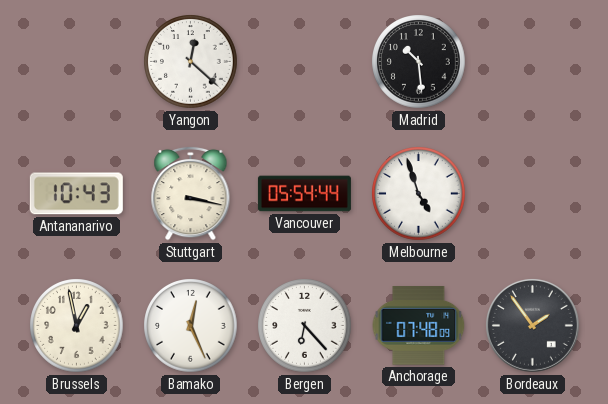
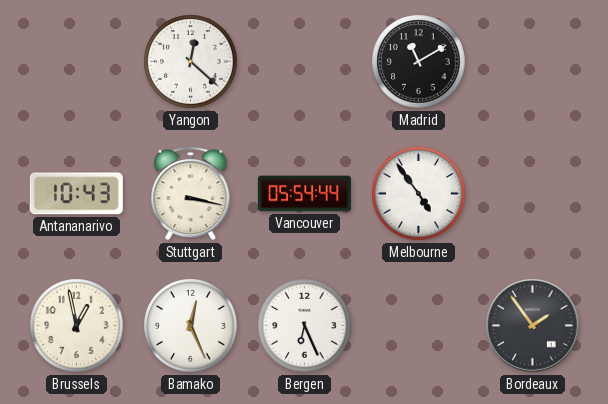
Madrid: 10:29 -> 11:10 (419, 62)
Melbourne: 4:57 -> 4:54 (419, 194)
Bergen: 6:23 -> 6:26 (305, 326)
Anchorage: 07:48 -> none (419, 326)
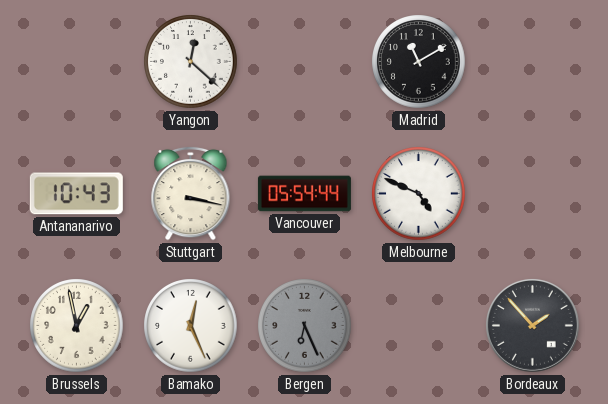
Melbourne: 4:54 -> 4:49 (419, 194)
Bergen dial: white -> grey (305, 326)
Bordeaux: 1:54 -> 1:53 (532, 325)
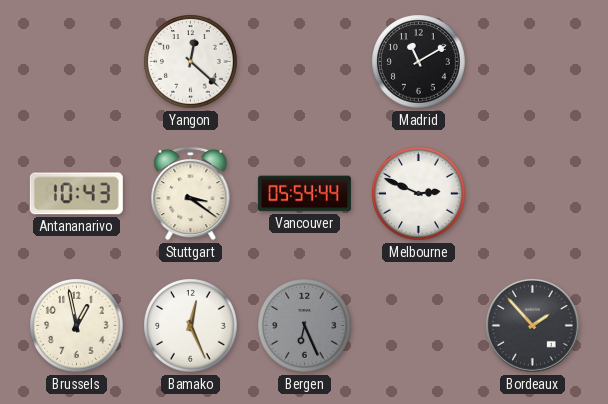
Stuttgart: 3:17 -> 3:21 (191, 193)
Melbourne: 4:49 -> 2:49 (419, 194)
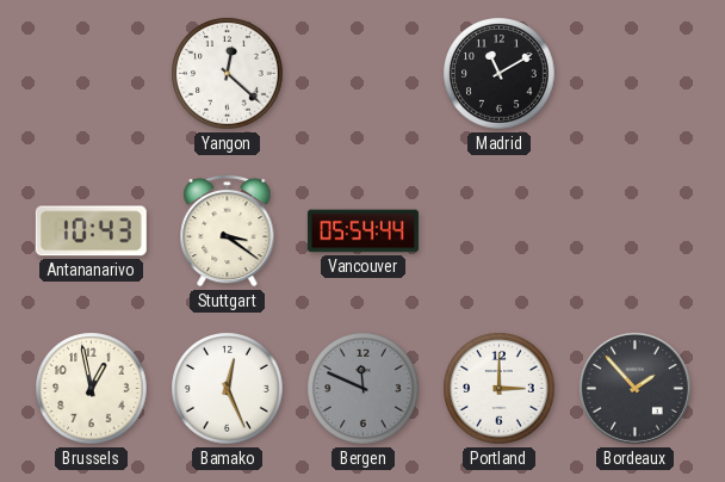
Melbourne: 2:49 -> none (419, 194)
Bergen: 6:26 -> 11:49 (364, 389)
Portland: none -> 3:00 (500, 389)
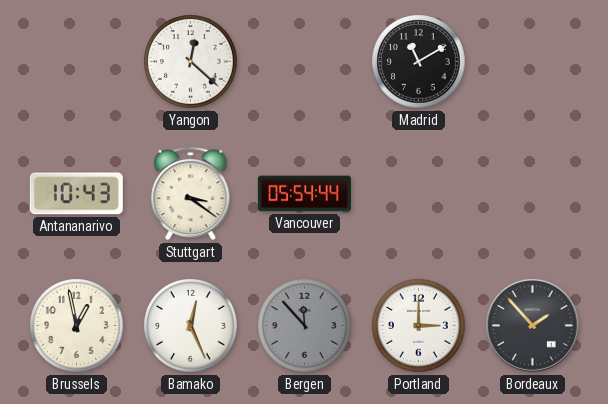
Bergen: 11:49 -> 11:53 (305, 326)
